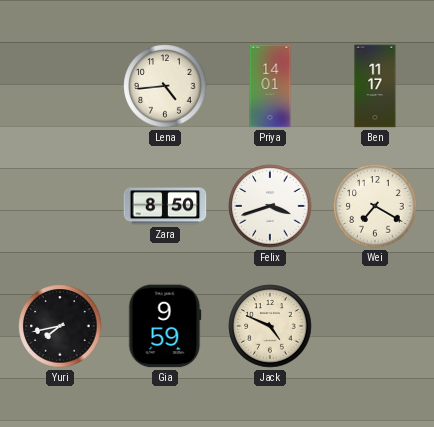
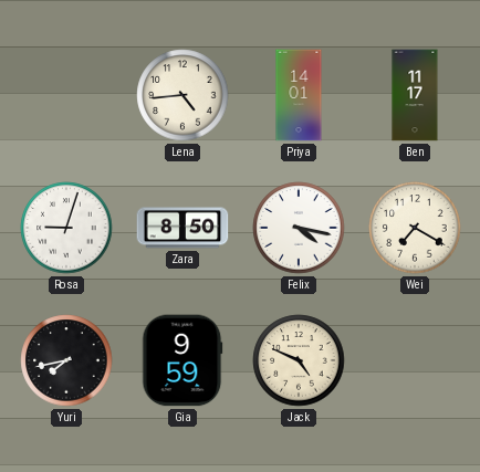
Rosa: none -> 9:03 (66, 228)
Felix: 3:42 -> 4:17 (299, 228)
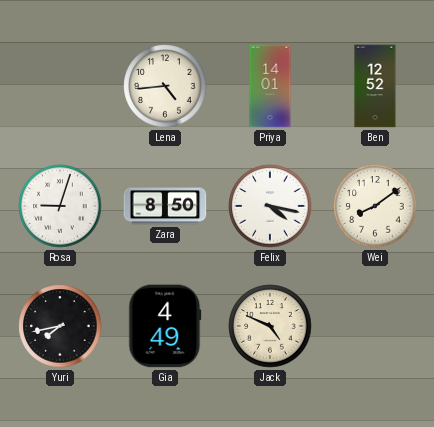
Ben: 11:17 -> 12:52 (375, 86)
Wei: 7:20 -> 8:09 (375, 206)
Gia: 9:59 -> 4:49 (165, 326)
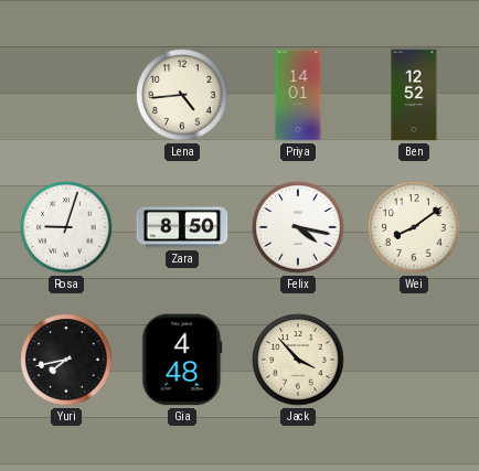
Gia: 4:49 -> 4:48 (182, 360)
Jack: 4:49 -> 3:53 (298, 360)
